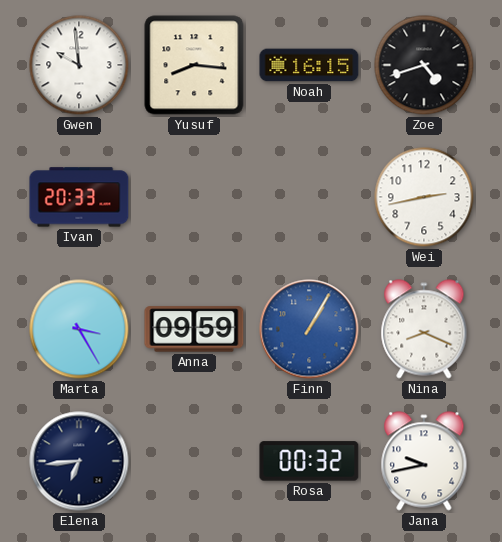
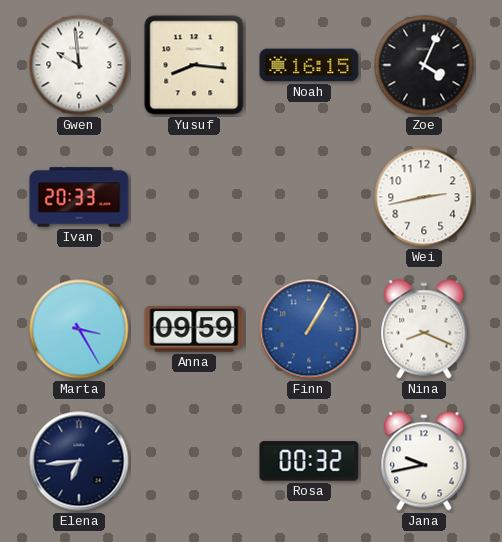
Zoe: 4:42 -> 4:04 (424, 65)
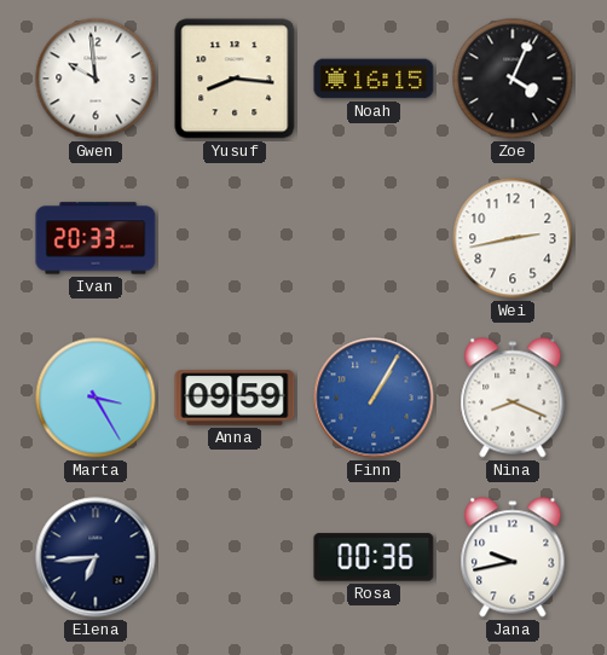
Rosa: 00:32 -> 00:36 (374, 557)
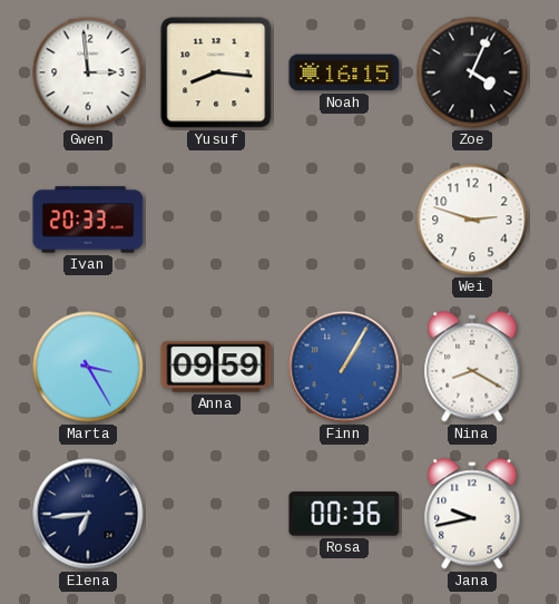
Gwen: 9:59 -> 2:59 (88, 72)
Wei: 2:43 -> 2:48 (472, 220)
Nina: 8:19 -> 8:20 (472, 367)
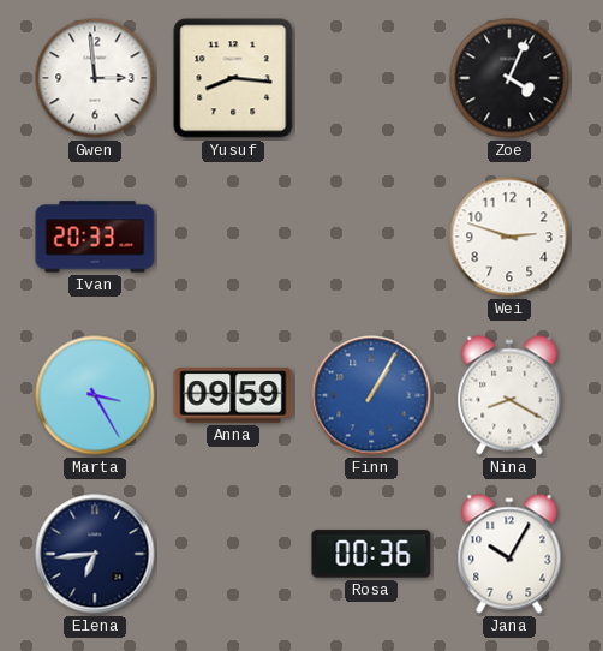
Noah: 16:15 -> none (344, 72)
Jana: 9:43 -> 10:05 (509, 554)
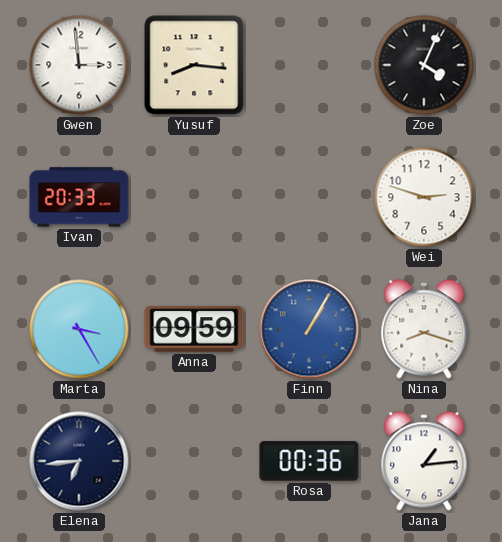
Nina: 8:20 -> 8:18 (424, 329)
Jana: 10:05 -> 1:14 (424, 461)
